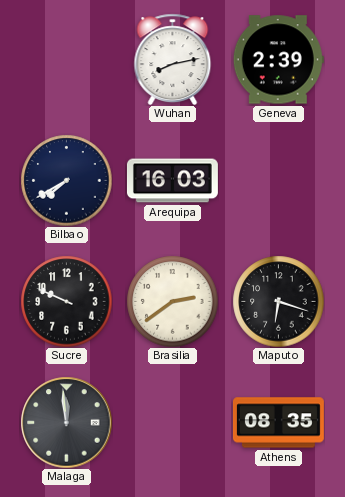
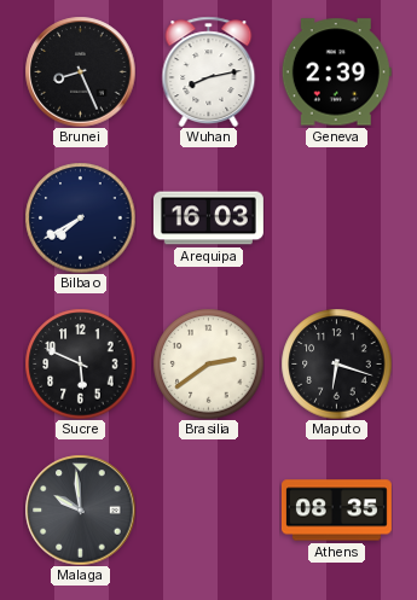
Brunei: none -> 8:26 (80, 71)
Sucre: 9:49 -> 5:49 (80, 363)
Malaga: 11:59 -> 9:59 (80, 509)
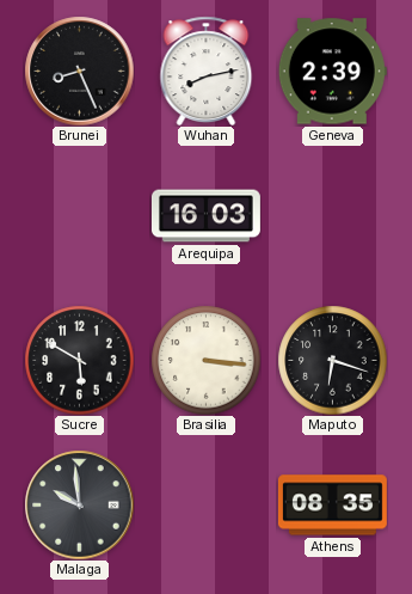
Bilbao: 7:40 -> none (80, 217)
Sucre: 5:49 -> 5:50 (79, 360)
Brasilia: 2:39 -> 3:16 (205, 360)
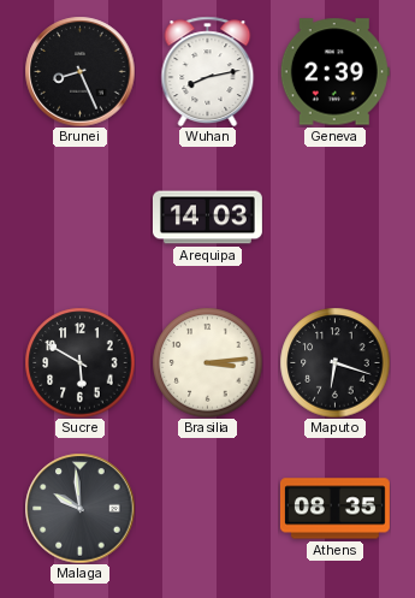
Arequipa: 16:03 -> 14:03 (207, 218)
Brasilia: 3:16 -> 3:14 (207, 362)
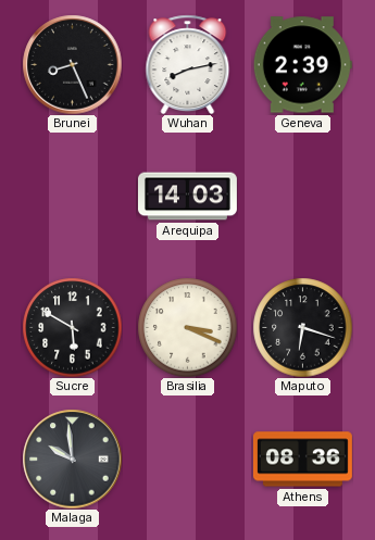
Brasilia: 3:14 -> 3:19 (187, 327)
Athens: 08:35 -> 08:36 (302, 460)
